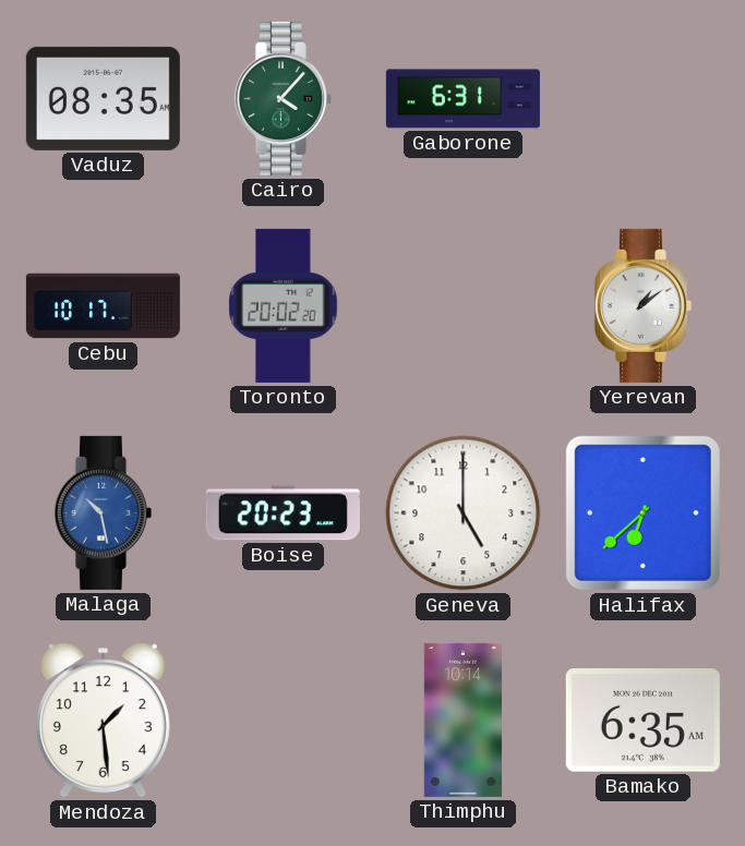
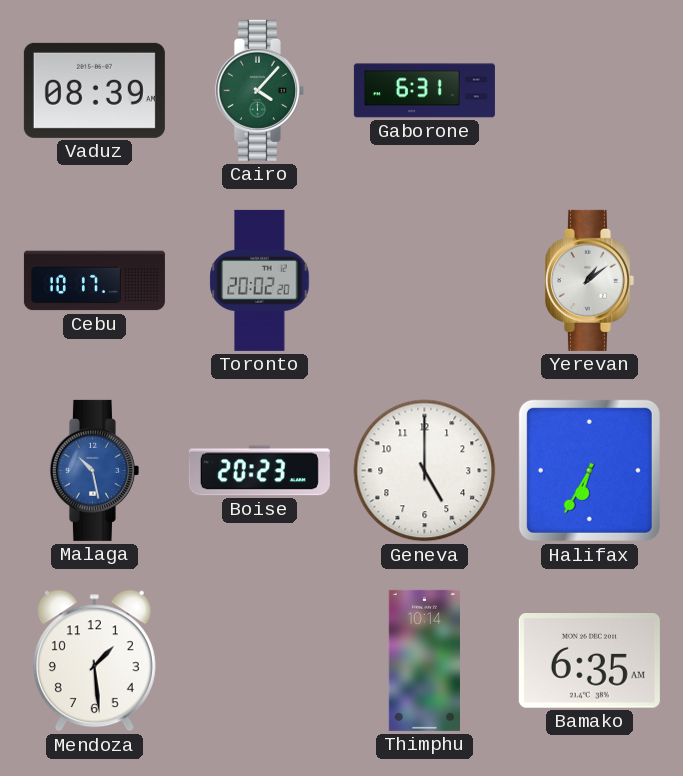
Vaduz: 08:35 -> 08:39 (94, 90)
Halifax: 6:38 -> 6:35 (589, 470)
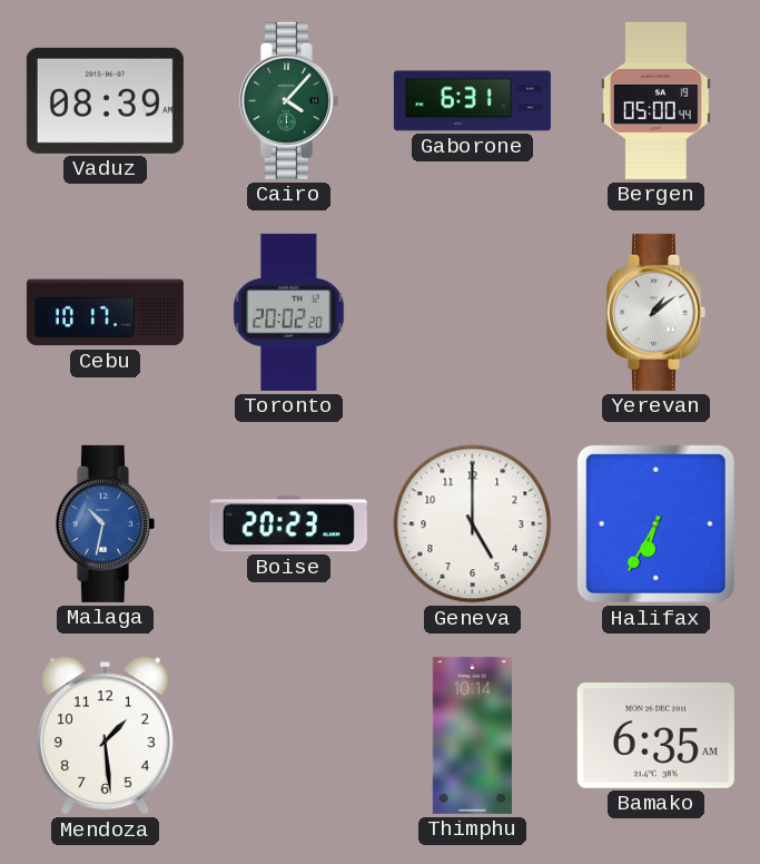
Bergen: none -> 05:00 (655, 100)
Malaga: 10:28 -> 10:32 (105, 523)
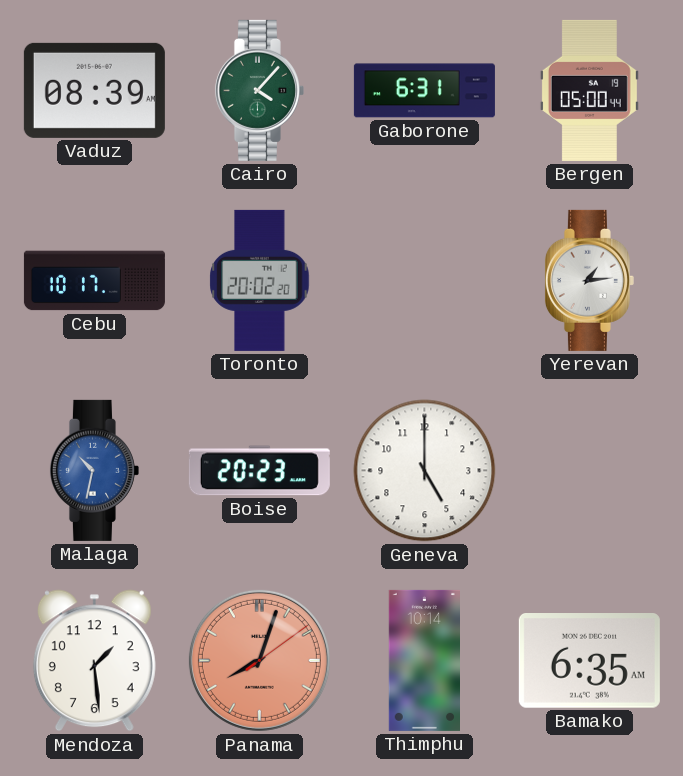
Yerevan: 1:09 -> 1:14 (589, 280)
Halifax: 6:35 -> none (655, 523)
Panama: none -> 8:03 (259, 660)
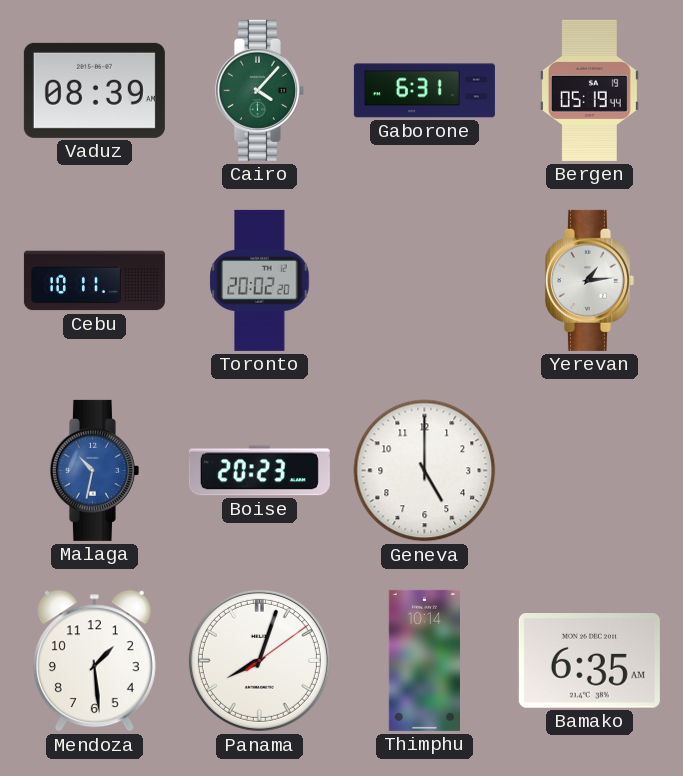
Bergen: 05:00 -> 05:19 (589, 90)
Cebu: 10:17 -> 10:11 (94, 281)
Panama dial: salmon -> white (259, 660)
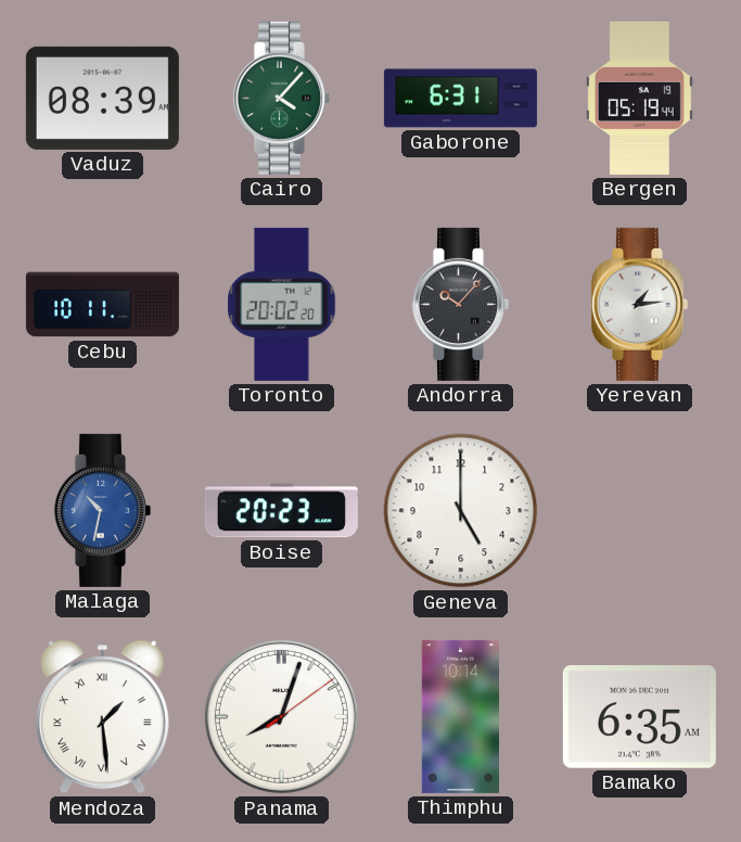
Andorra: none -> 10:07 (460, 304)
Mendoza numerals: Arabic -> Roman (102, 717)
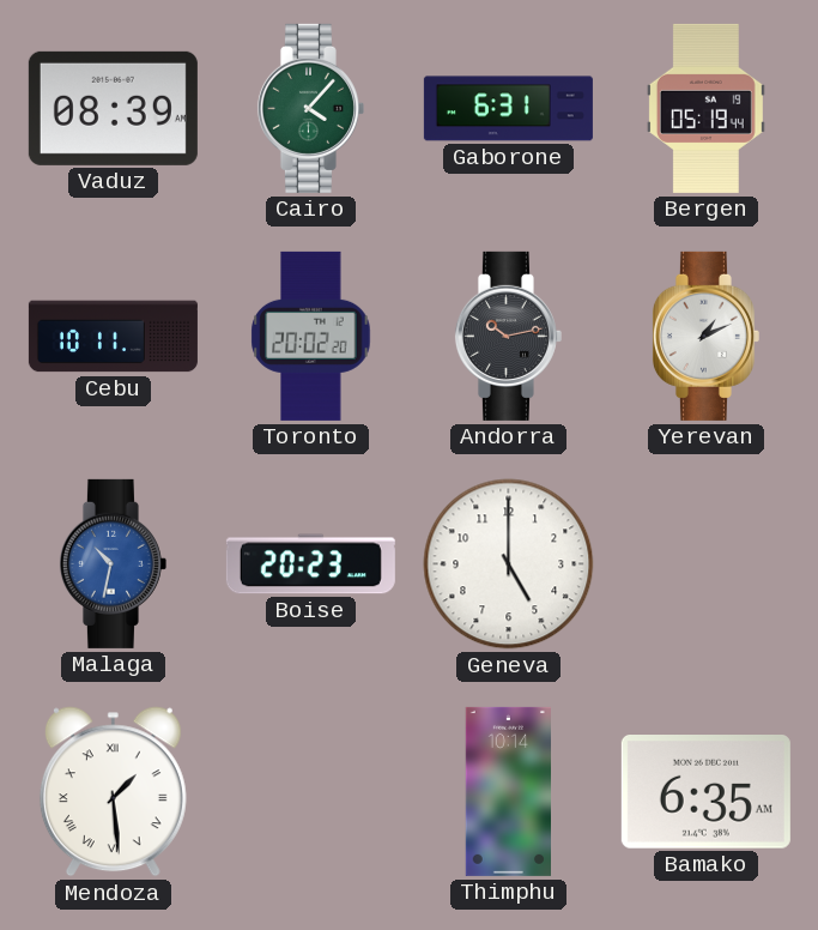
Andorra: 10:07 -> 10:13 (508, 336)
Yerevan: 1:14 -> 1:11 (705, 336)
Panama: 8:03 -> none (281, 716)
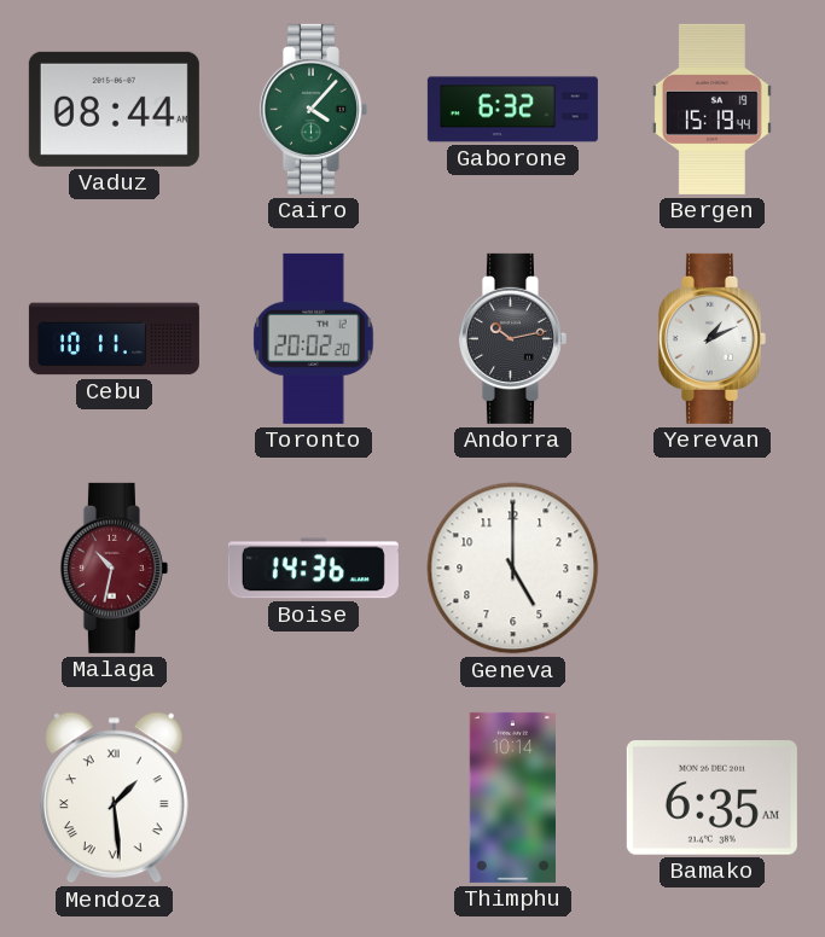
Vaduz: 08:39 -> 08:44 (114, 109)
Gaborone: 6:31 -> 6:32 (512, 110)
Bergen: 05:19 -> 15:19 (711, 109)
Malaga dial: blue -> burgundy (114, 568)
Boise: 20:23 -> 14:36 (313, 569)
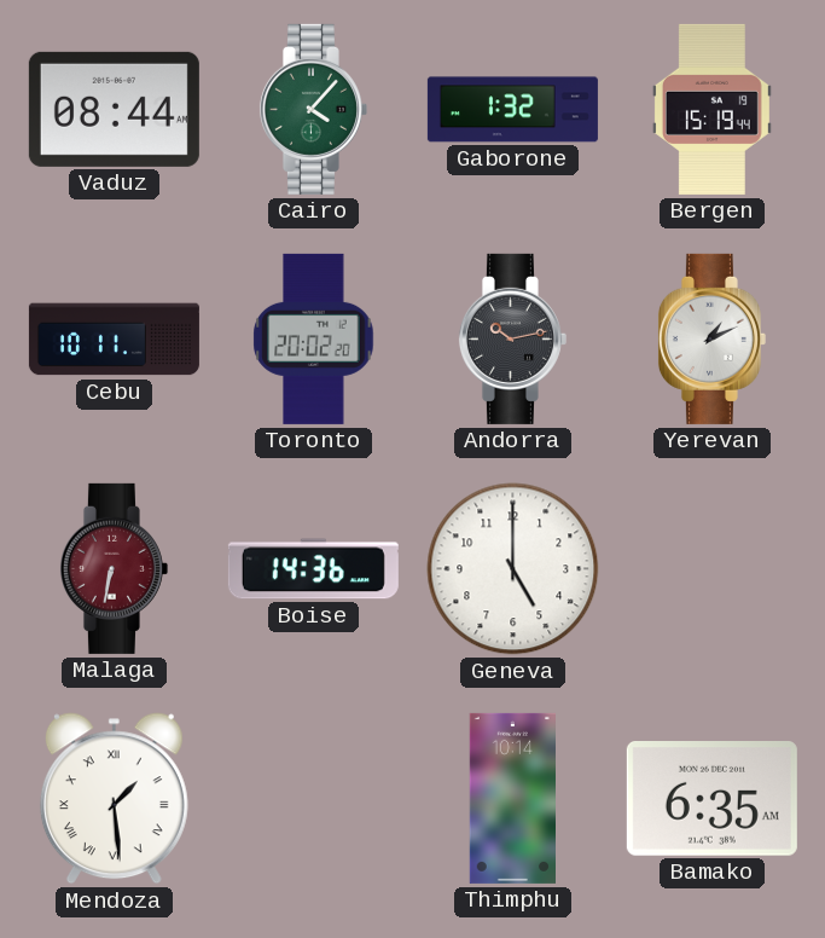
Gaborone: 6:32 -> 1:32 (512, 110)
Malaga: 10:32 -> 6:32 (114, 568)
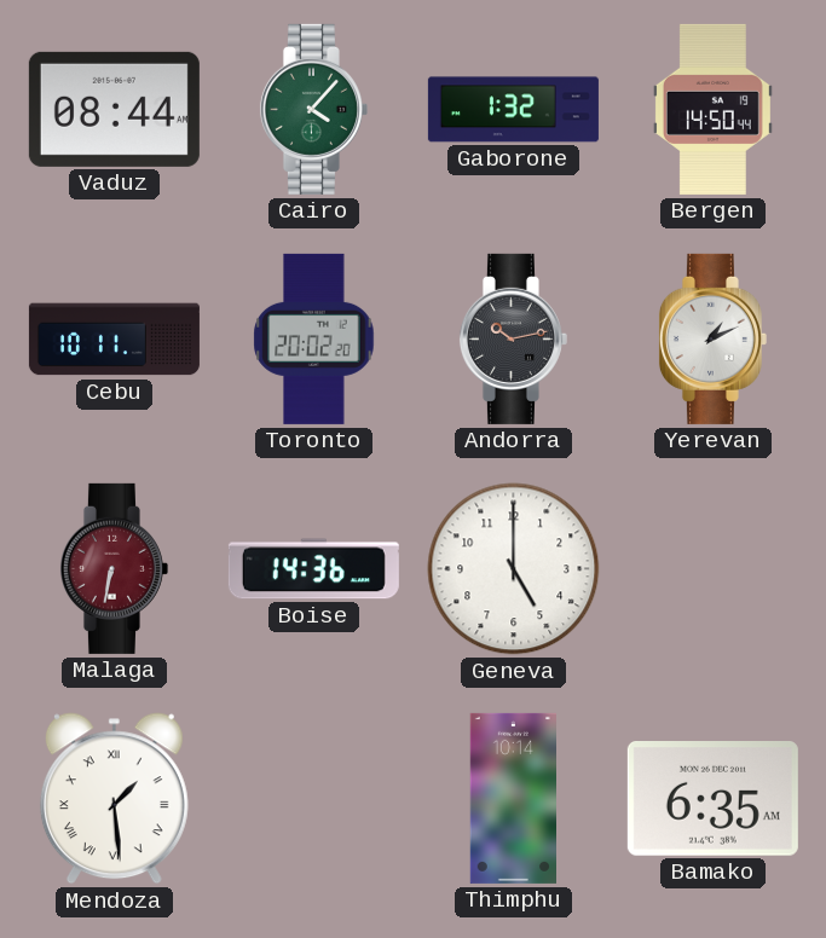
Bergen: 15:19 -> 14:50 (712, 109)
